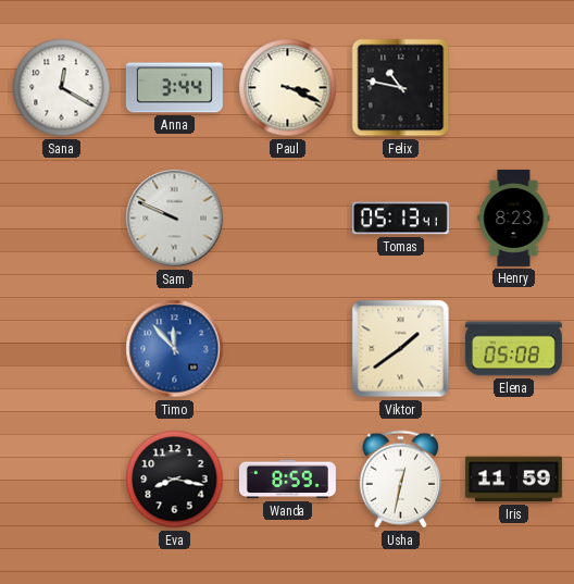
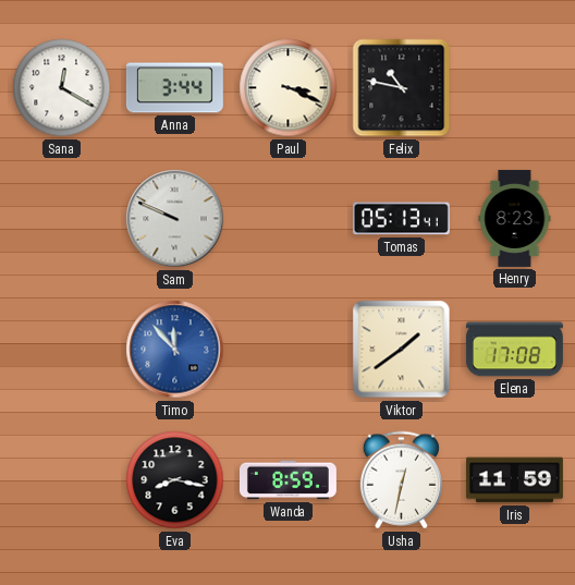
Elena: 05:08 -> 17:08 (514, 350)
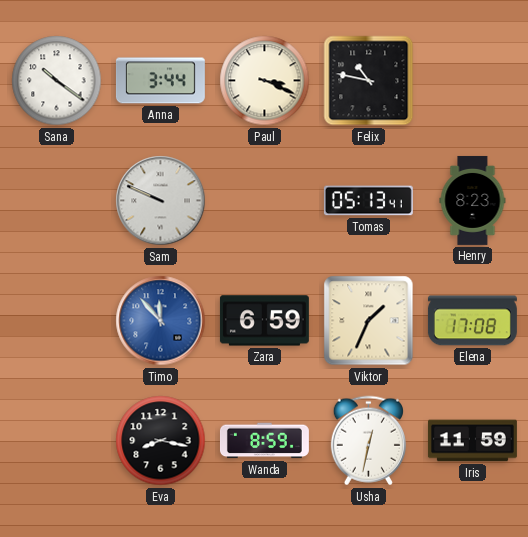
Sana: 12:20 -> 10:21 (57, 81)
Zara: none -> 6:59 (264, 321)
Viktor: 1:39 -> 1:34 (369, 321)
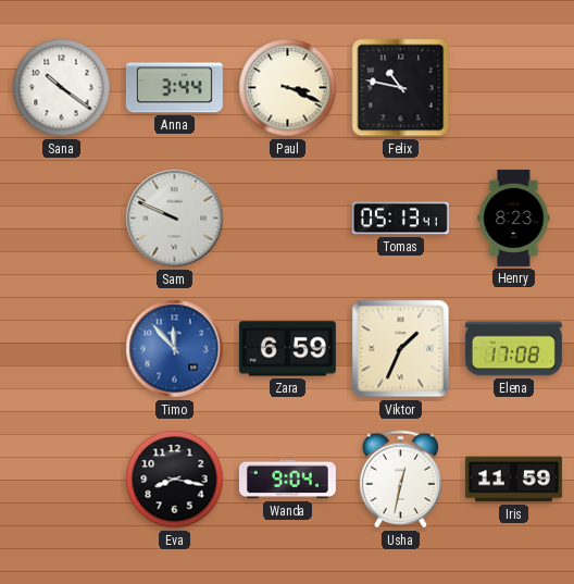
Wanda: 8:59 -> 9:04 (287, 480)
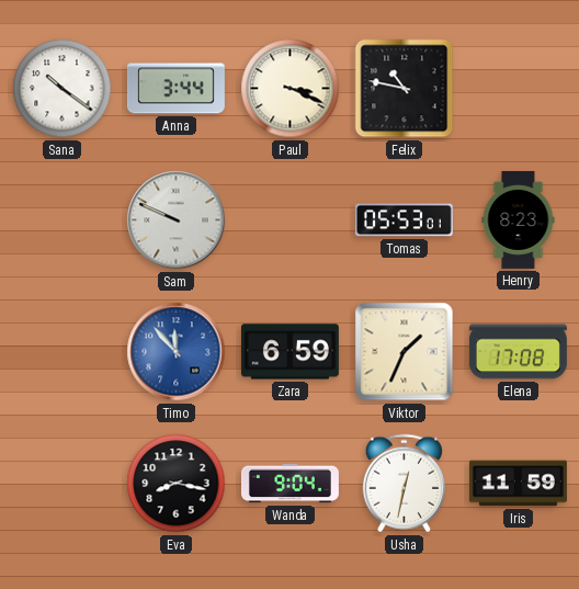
Tomas: 05:13 -> 05:53 (404, 220)
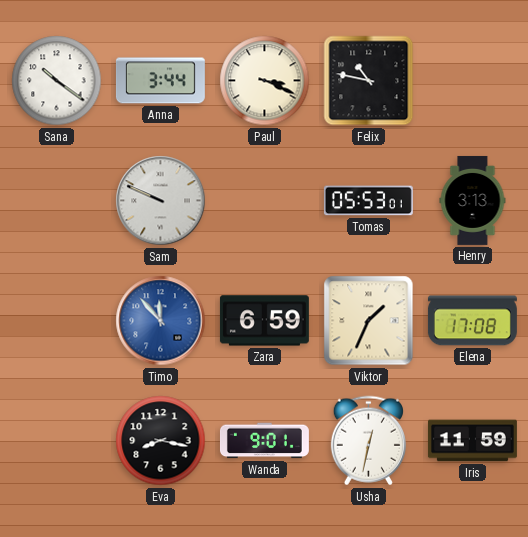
Henry: 8:23 -> 3:13 (473, 200)
Wanda: 9:04 -> 9:01 (264, 441)
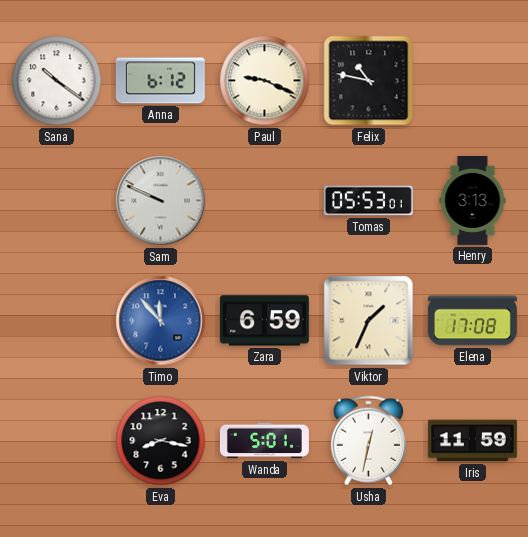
Anna: 3:44 -> 6:12 (160, 81)
Paul: 3:19 -> 9:19 (265, 81)
Wanda: 9:01 -> 5:01 (264, 441)
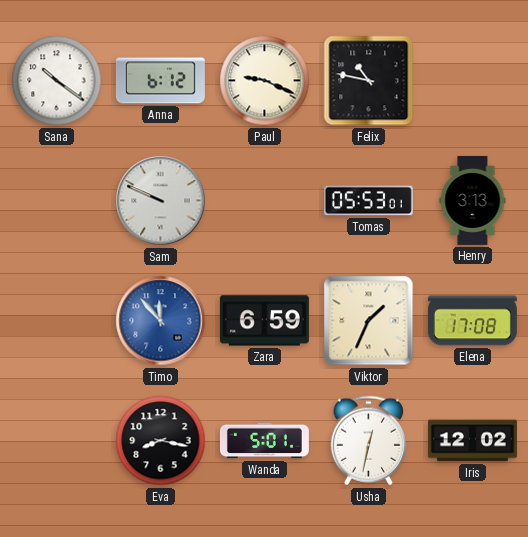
Iris: 11:59 -> 12:02 (472, 441)
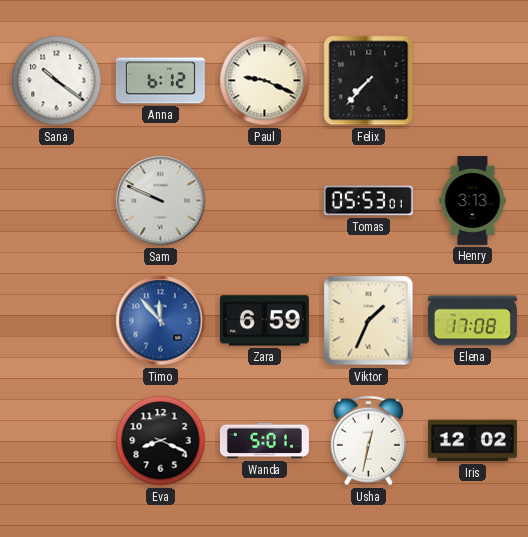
Felix: 10:47 -> 7:37 (369, 81)
Eva: 8:17 -> 8:19 (161, 441)
